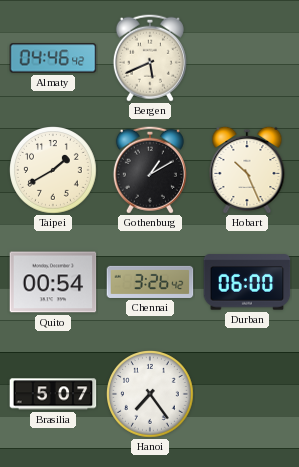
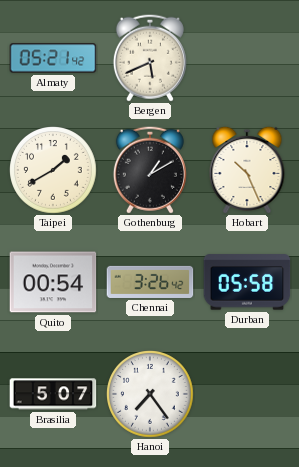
Almaty: 04:46 -> 05:21 (53, 58)
Durban: 06:00 -> 05:58 (247, 282)
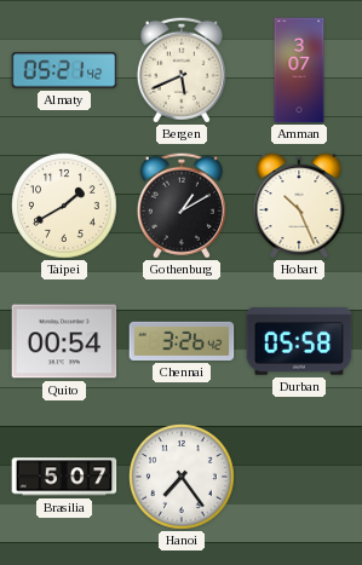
Amman: none -> 3:07 (299, 70)
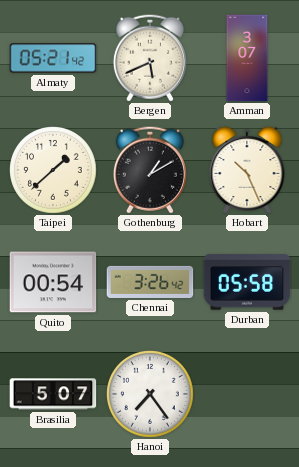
Taipei: 1:40 -> 1:38 (54, 171)
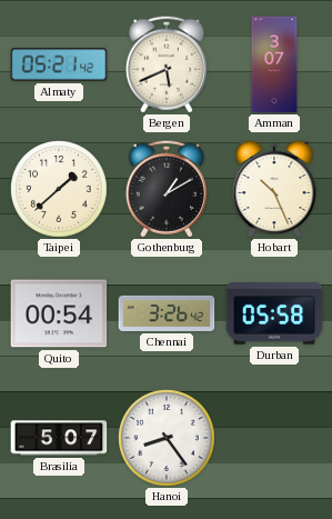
Hanoi: 7:24 -> 8:24 (168, 439)
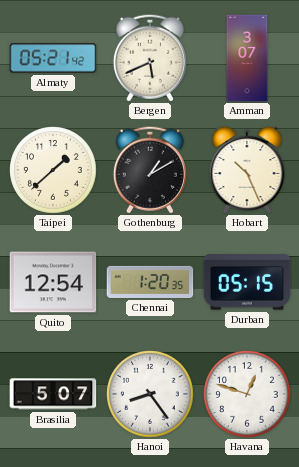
Quito: 00:54 -> 12:54 (53, 282)
Chennai: 3:26 -> 1:20 (150, 282)
Durban: 05:58 -> 05:15 (247, 282)
Havana: none -> 12:48 (248, 395)
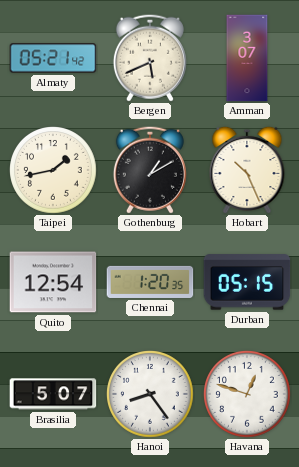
Taipei: 1:38 -> 1:43 (54, 171)
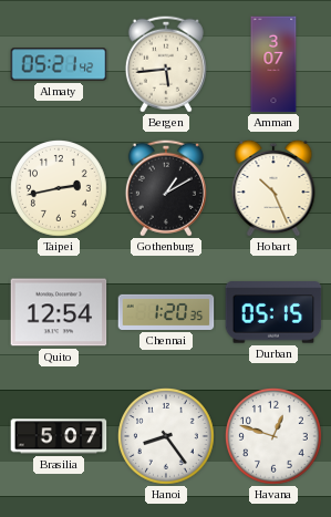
Bergen: 5:41 -> 5:44 (166, 64)
Taipei: 1:43 -> 2:43 (60, 189)
